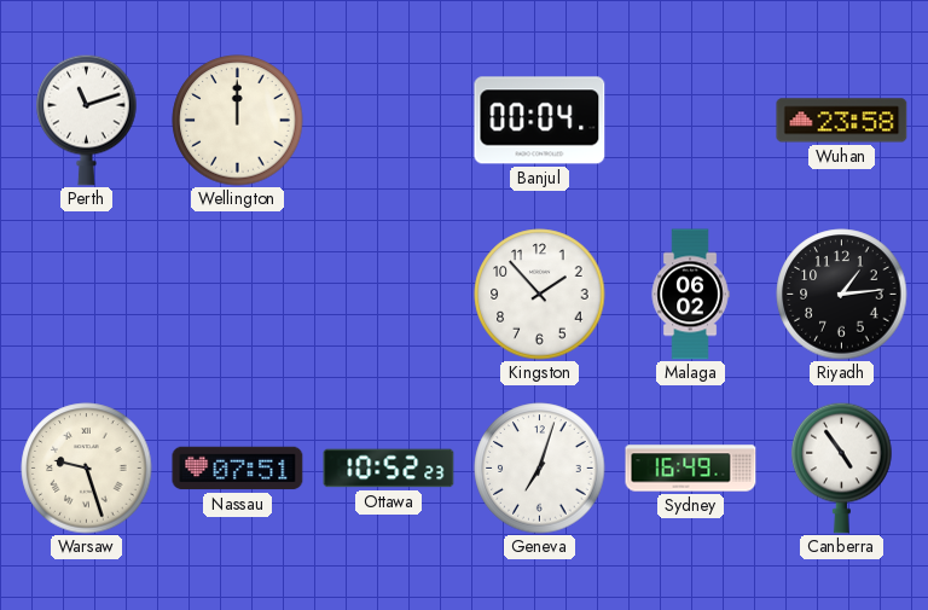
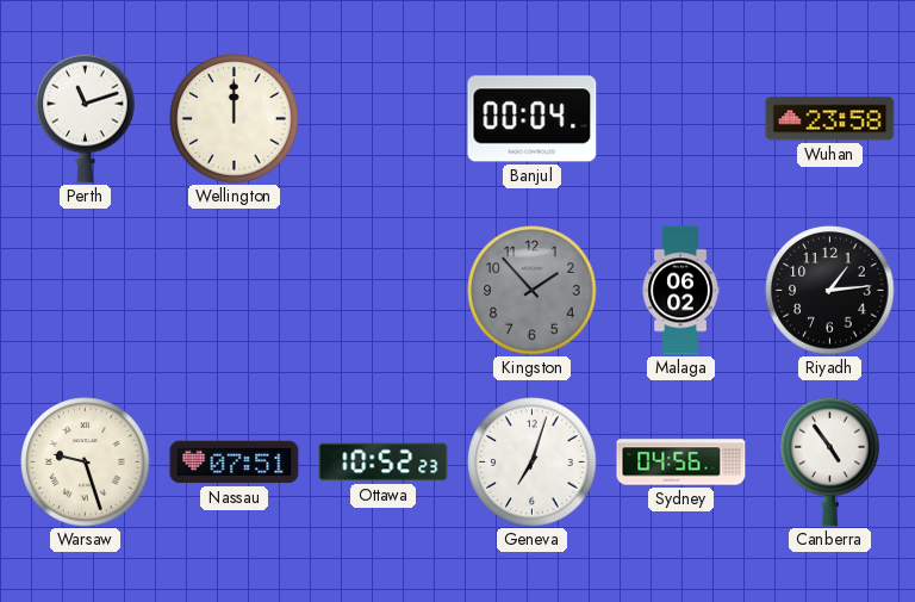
Kingston dial: white -> grey (533, 291)
Sydney: 16:49 -> 04:56 (681, 463)
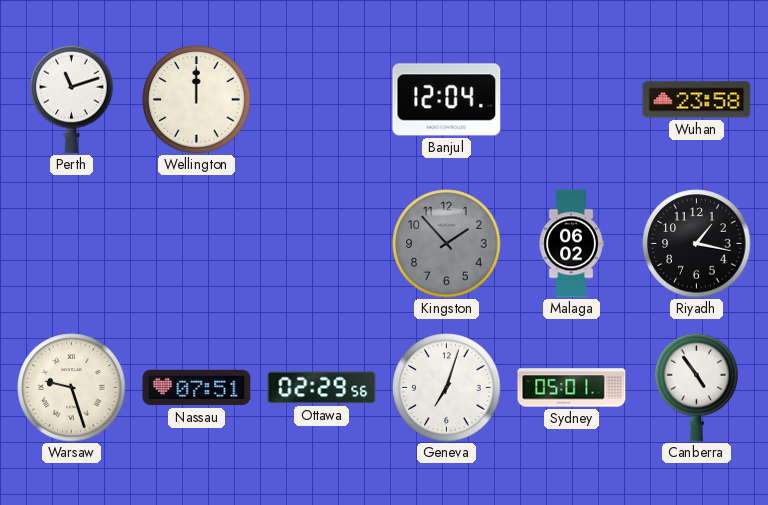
Banjul: 00:04 -> 12:04 (447, 100)
Riyadh: 1:14 -> 1:17 (697, 244)
Ottawa: 10:52 -> 02:29 (322, 388)
Sydney: 04:56 -> 05:01 (572, 388)
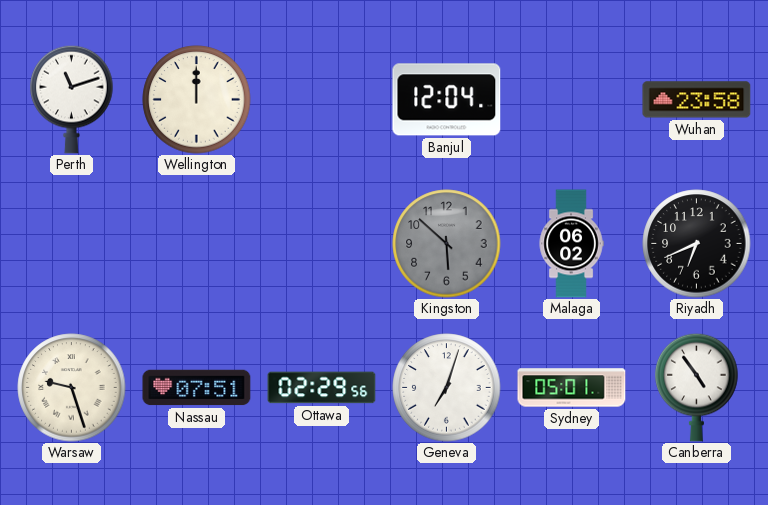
Kingston: 1:53 -> 5:52 (447, 244)
Riyadh: 1:17 -> 6:41 (697, 244)
